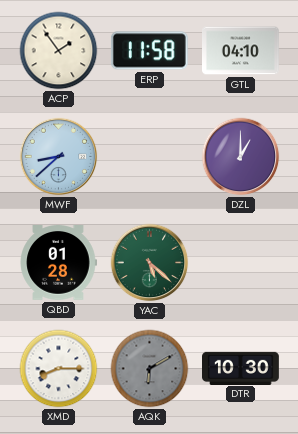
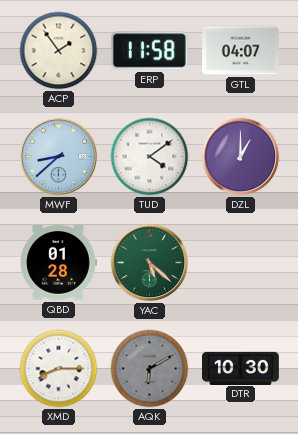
GTL: 04:10 -> 04:07 (241, 51)
TUD: none -> 4:09 (150, 157)
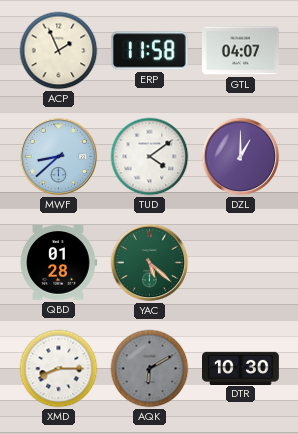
ACP: 1:54 -> 1:56 (59, 51)
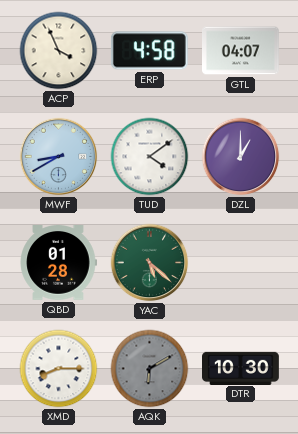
ACP: 1:56 -> 3:56 (59, 51)
ERP: 11:58 -> 4:58 (149, 51)
MWF: 8:38 -> 8:40 (59, 157)
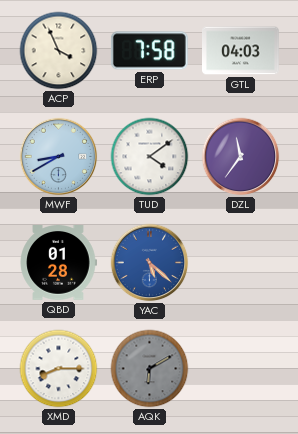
ERP: 4:58 -> 7:58 (149, 51)
GTL: 04:07 -> 04:03 (241, 51)
DZL: 1:00 -> 11:36 (241, 157)
YAC dial: green -> blue (150, 263)
DTR: 10:30 -> none (241, 368)
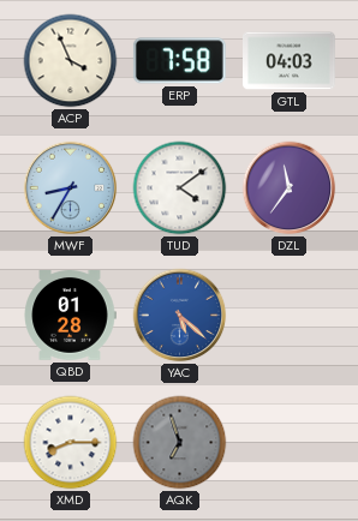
MWF: 8:40 -> 8:35 (71, 188)
AQK: 6:10 -> 6:57 (180, 443)
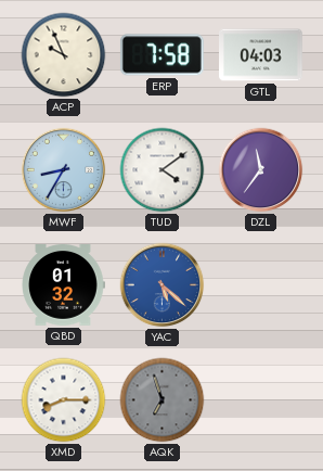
ACP: 3:56 -> 9:56 (64, 55)
QBD: 01:28 -> 01:32 (63, 285)
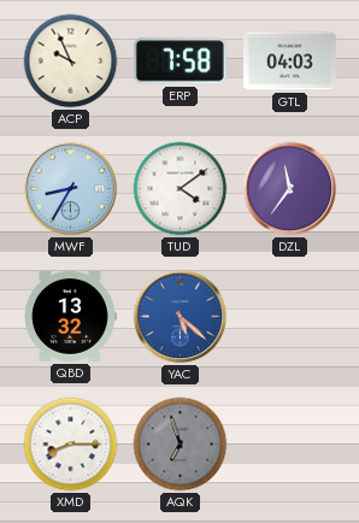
QBD: 01:32 -> 13:32 (70, 317)
